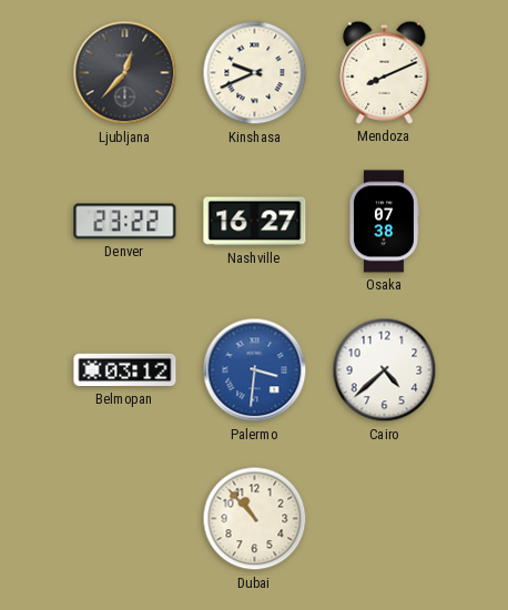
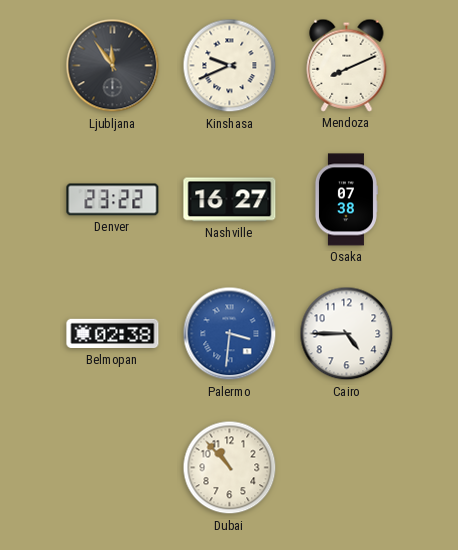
Ljubljana: 12:37 -> 11:54 (113, 66)
Belmopan: 03:12 -> 02:38 (113, 334)
Cairo: 4:38 -> 4:45 (347, 334)
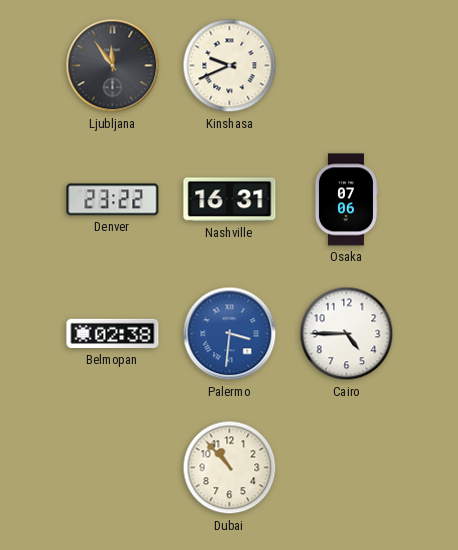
Mendoza: 8:11 -> none (347, 65)
Nashville: 16:27 -> 16:31 (230, 200)
Osaka: 07:38 -> 07:06 (346, 200)
